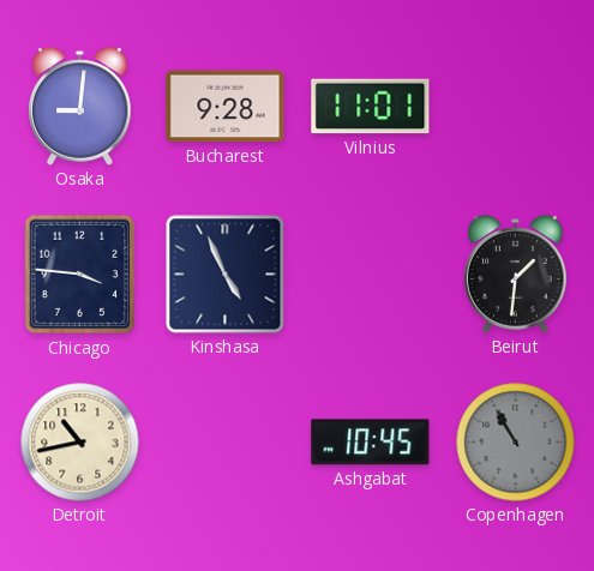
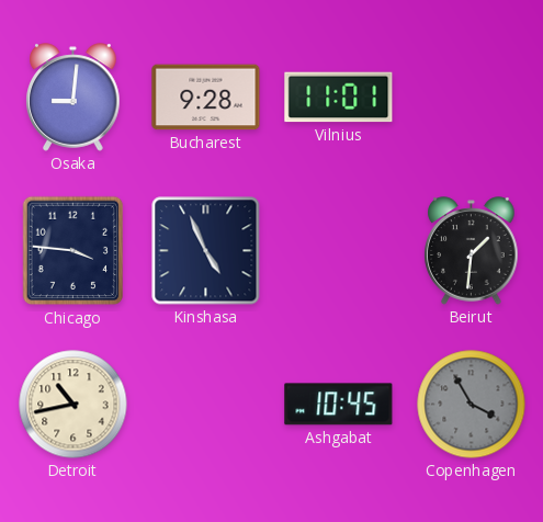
Copenhagen: 10:55 -> 3:55 (472, 405)
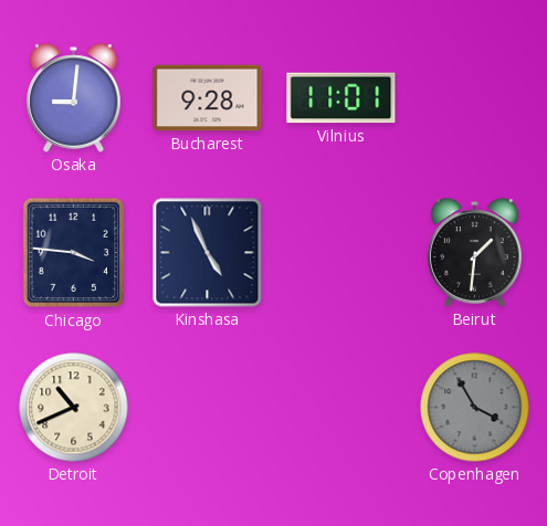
Detroit: 10:43 -> 10:41 (74, 408)
Ashgabat: 10:45 -> none (339, 405)
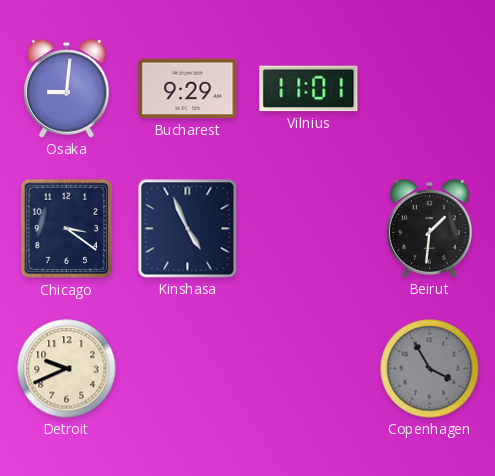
Bucharest: 9:28 -> 9:29 (188, 89)
Chicago: 3:46 -> 3:21 (67, 229)
Detroit: 10:41 -> 9:41 (67, 369)
